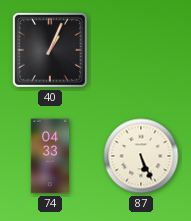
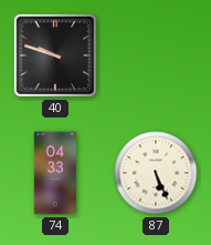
40: 1:04 -> 9:48 (55, 55)
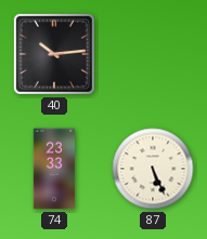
40: 9:48 -> 10:14 (54, 54)
74: 04:33 -> 23:33 (54, 169)
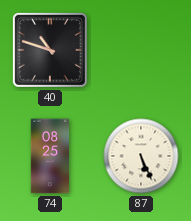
40: 10:14 -> 10:48 (50, 50)
74: 23:33 -> 08:25 (50, 156)
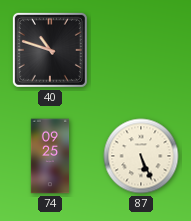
74: 08:25 -> 09:25 (50, 156)
